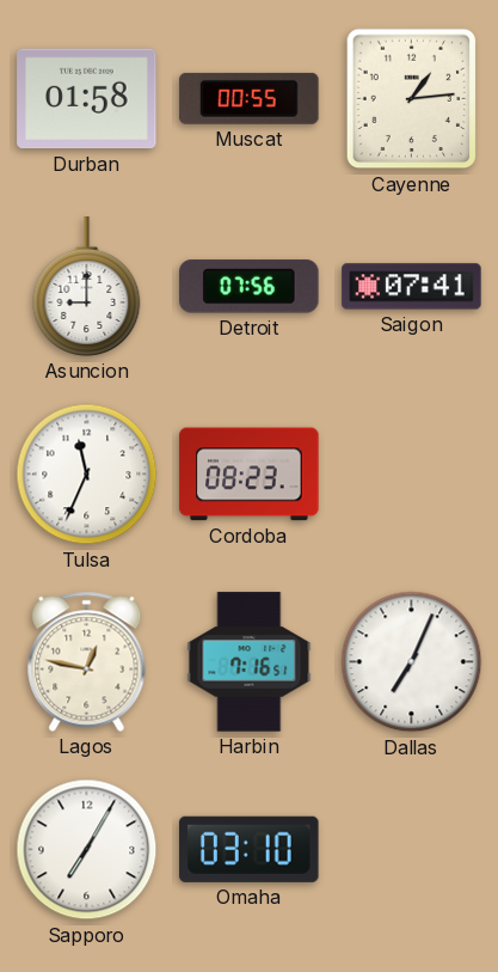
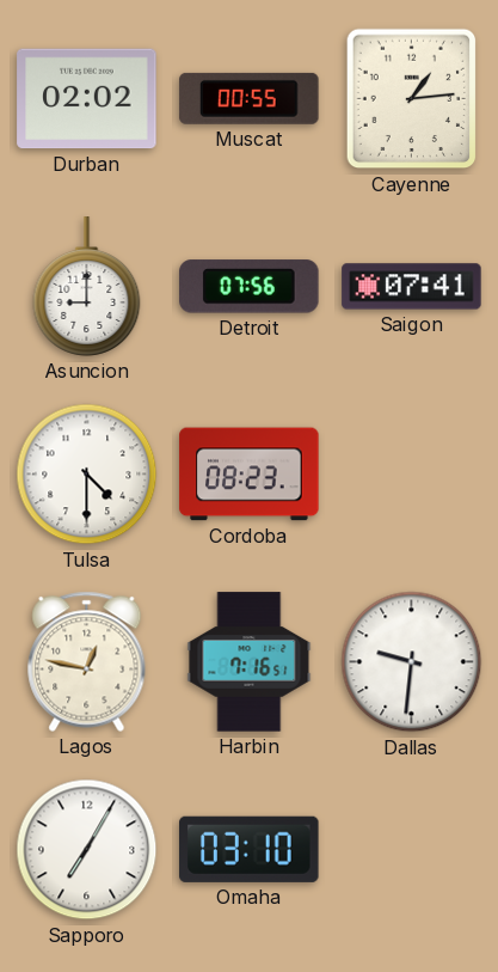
Durban: 01:58 -> 02:02 (87, 99)
Tulsa: 11:34 -> 4:30 (87, 475)
Dallas: 7:04 -> 9:31 (412, 662)
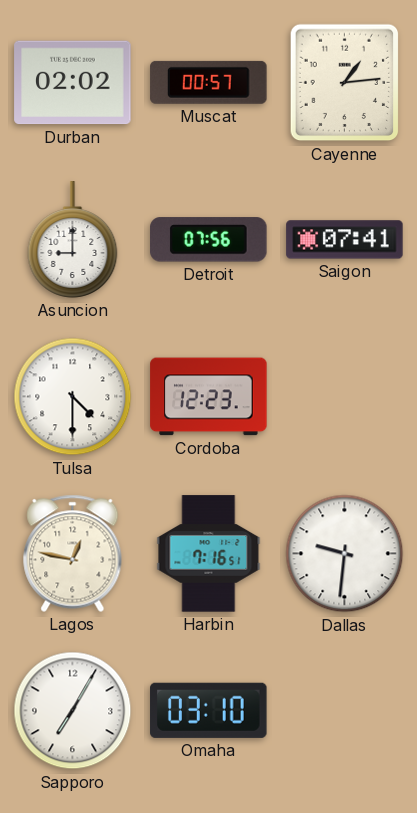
Muscat: 00:55 -> 00:57 (209, 82)
Cordoba: 08:23 -> 12:23 (209, 397)
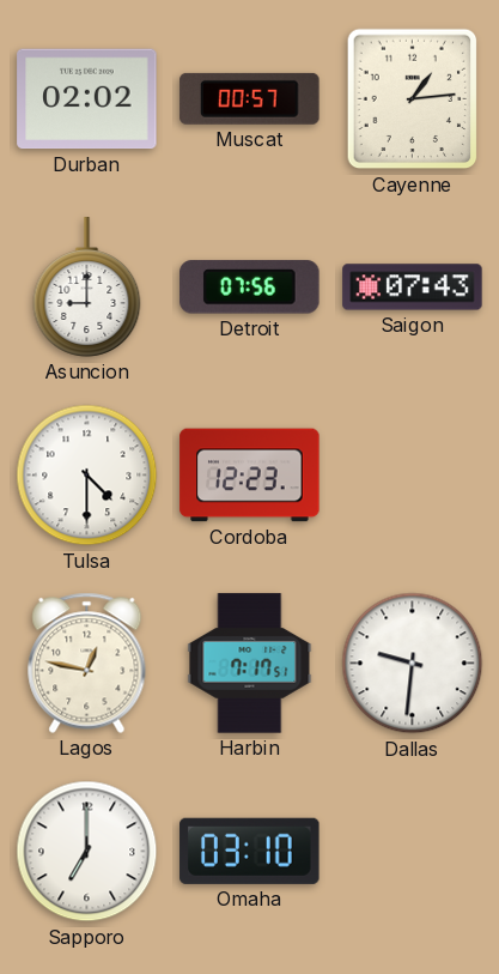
Saigon: 07:41 -> 07:43 (413, 288)
Harbin: 7:16 -> 7:17 (250, 664)
Sapporo: 7:05 -> 7:00 (87, 852)
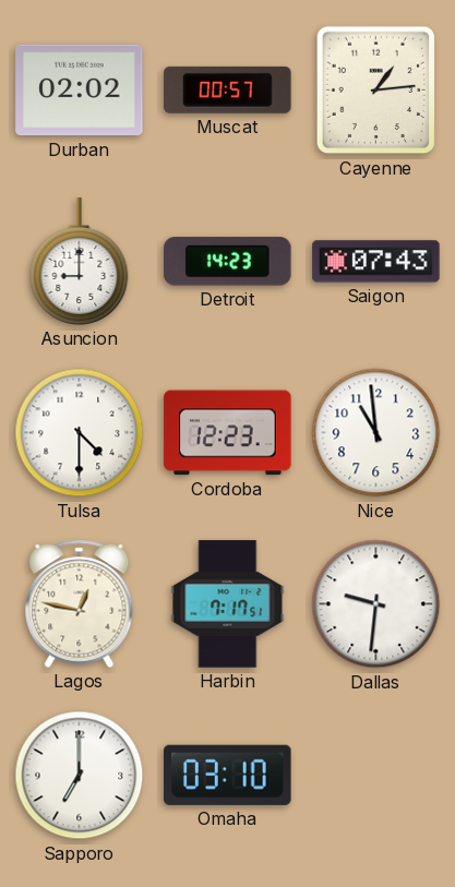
Detroit: 07:56 -> 14:23 (228, 262)
Nice: none -> 10:59 (376, 433)
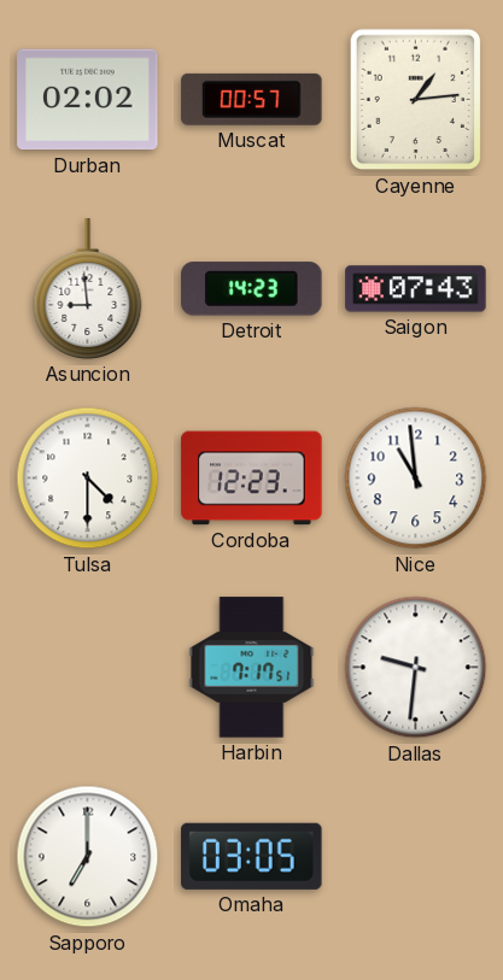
Asuncion: 9:00 -> 8:59 (88, 289)
Lagos: 12:47 -> none (80, 603)
Omaha: 03:10 -> 03:05 (252, 856)
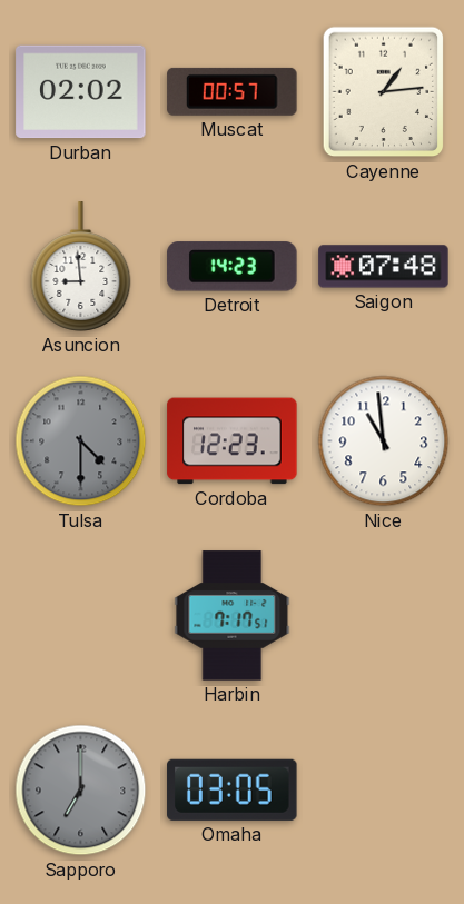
Saigon: 07:43 -> 07:48 (384, 267)
Tulsa dial: white -> grey (81, 441)
Dallas: 9:31 -> none (416, 668)
Sapporo dial: white -> grey (81, 791)
